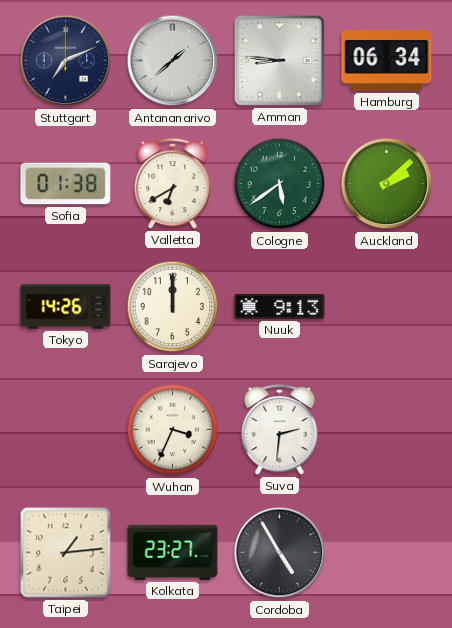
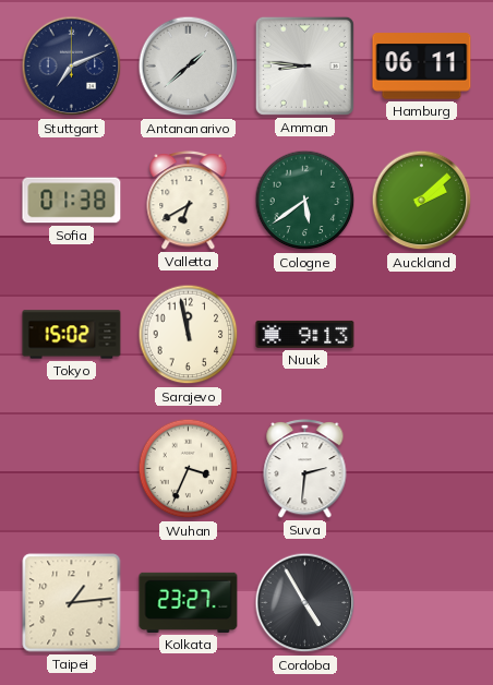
Hamburg: 06:34 -> 06:11 (422, 67)
Tokyo: 14:26 -> 15:02 (72, 335)
Sarajevo: 12:00 -> 11:58 (189, 335)
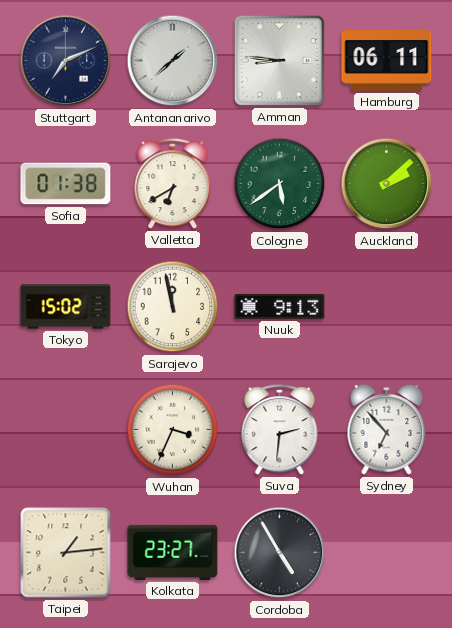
Sydney: none -> 6:53 (387, 429)
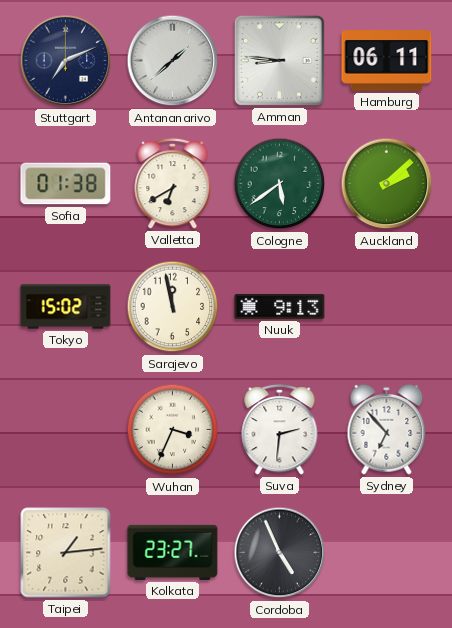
Cordoba: 4:55 -> 4:56 (280, 553)
